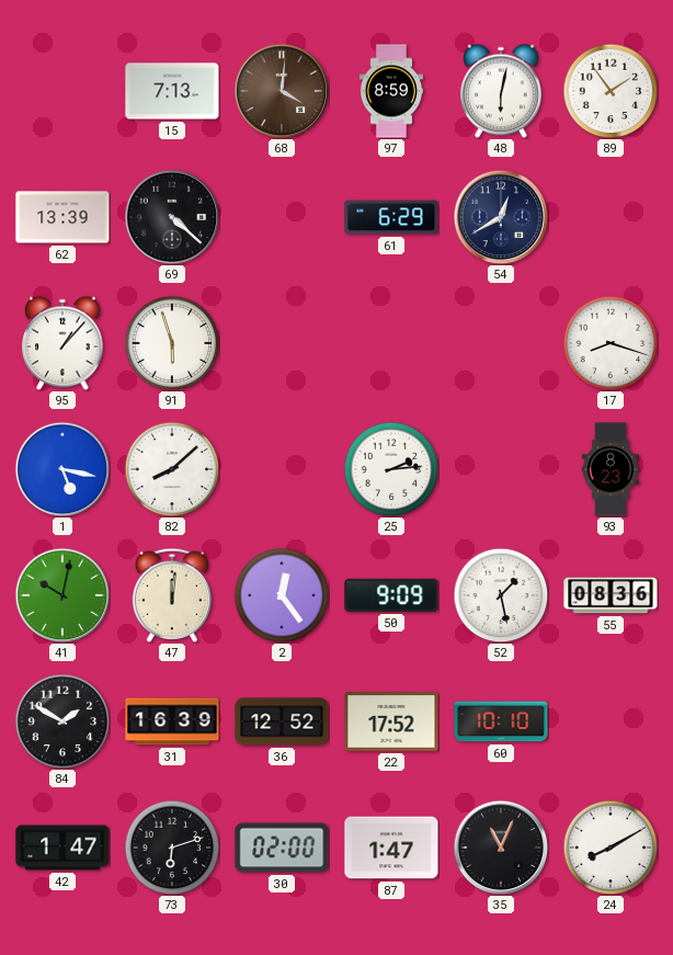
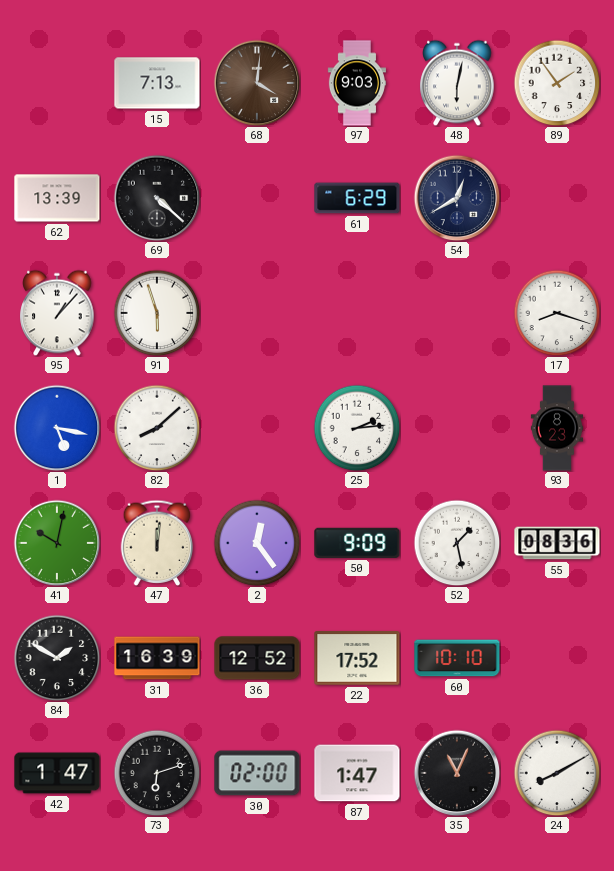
97: 8:59 -> 9:03 (357, 83)
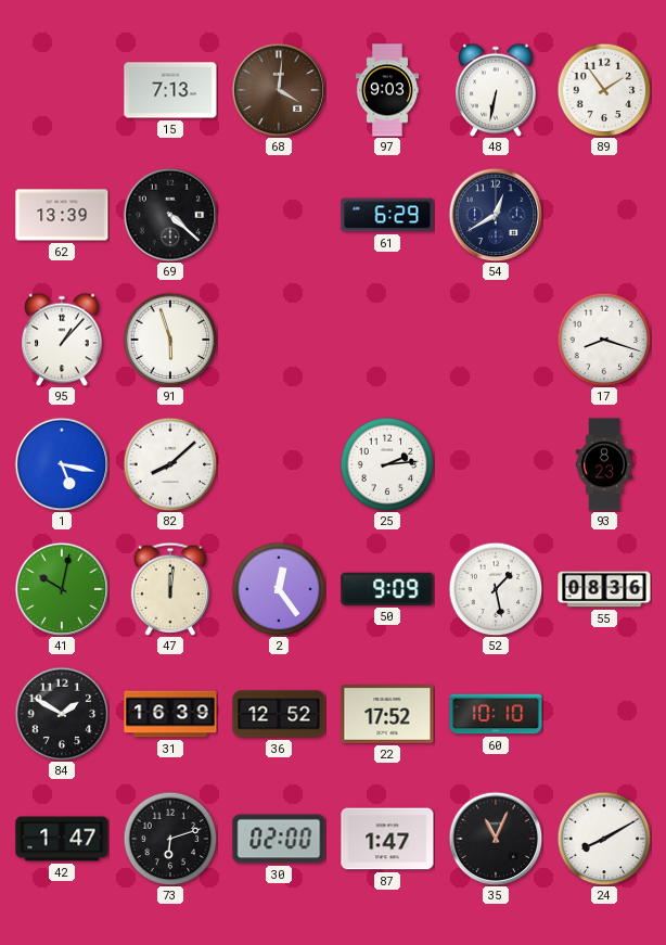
48: 6:02 -> 6:32 (496, 90)
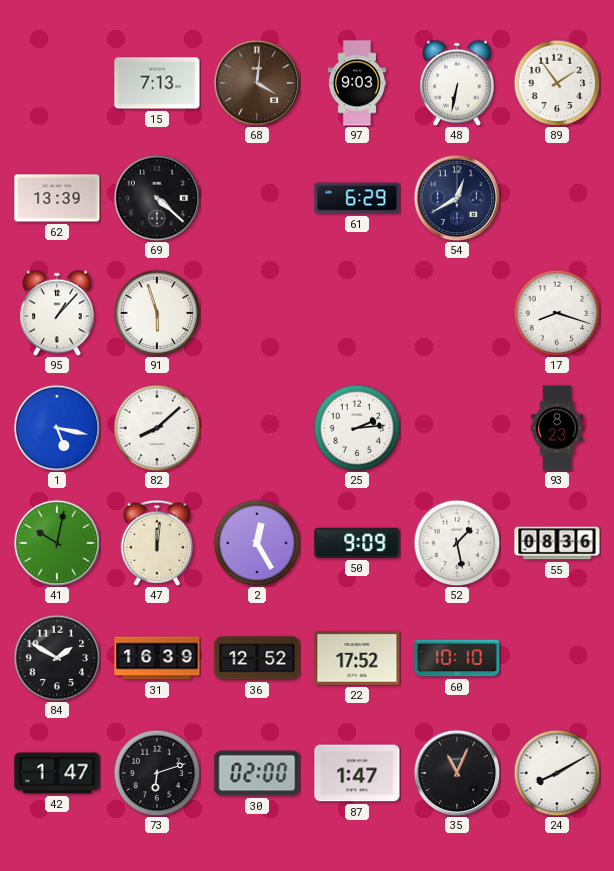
2: 12:24 -> 12:25 (257, 543)
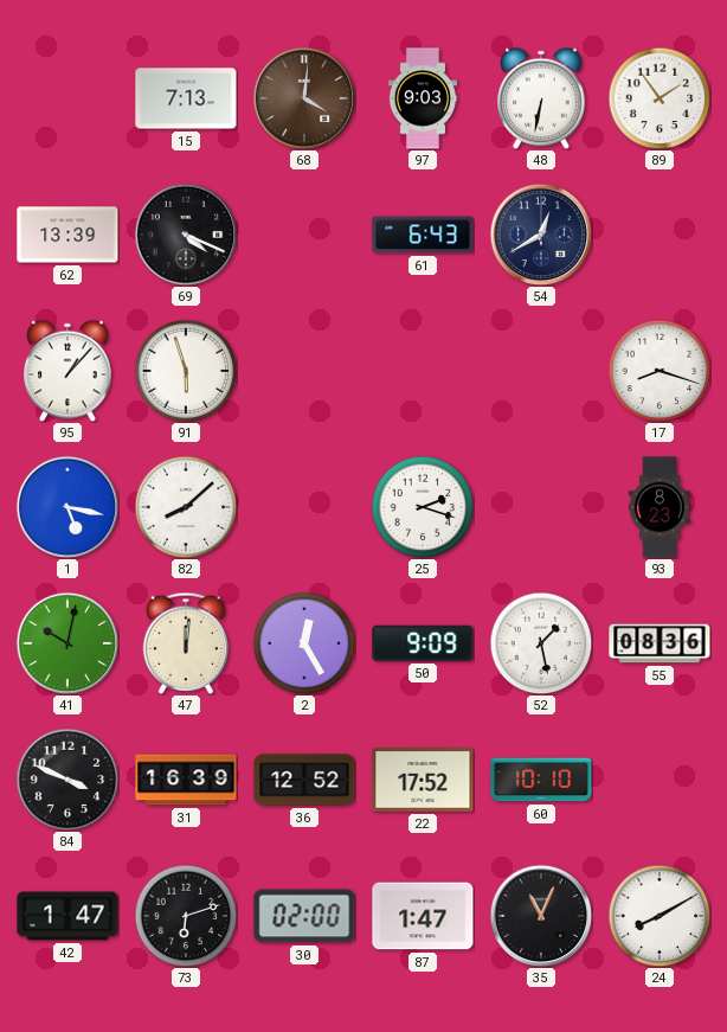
69: 4:22 -> 4:19 (186, 235)
61: 6:29 -> 6:43 (423, 235)
25: 2:14 -> 2:18 (423, 507)
84: 1:50 -> 3:49 (67, 780)
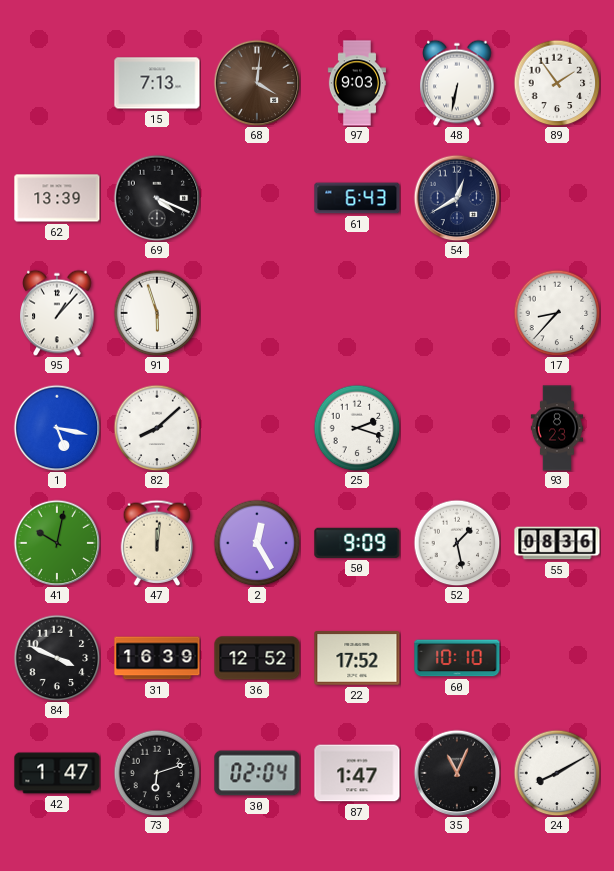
17: 8:18 -> 8:37 (557, 313)
30: 02:00 -> 02:04 (257, 773)
